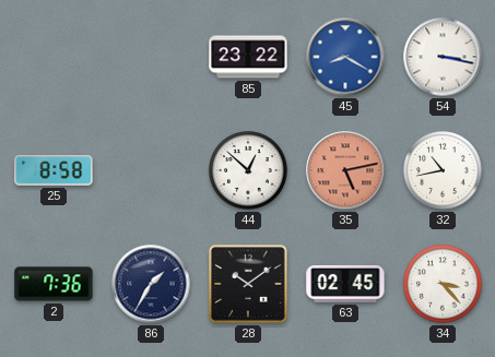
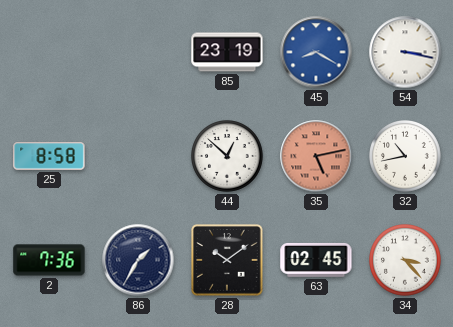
85: 23:22 -> 23:19 (227, 52)
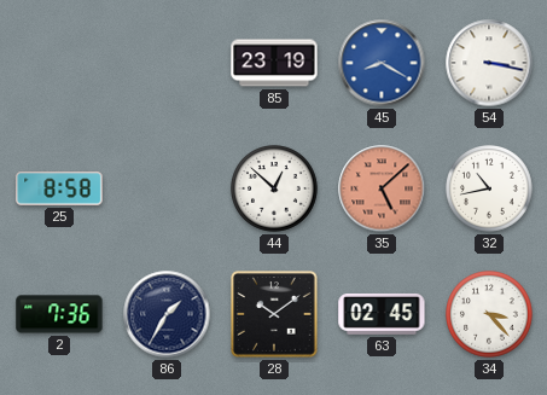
35: 5:13 -> 5:08 (382, 188)
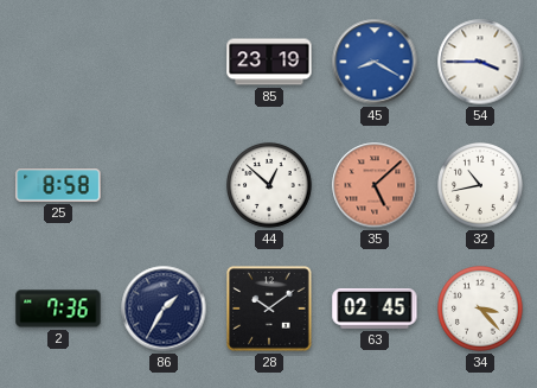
54: 3:17 -> 3:45 (480, 62)
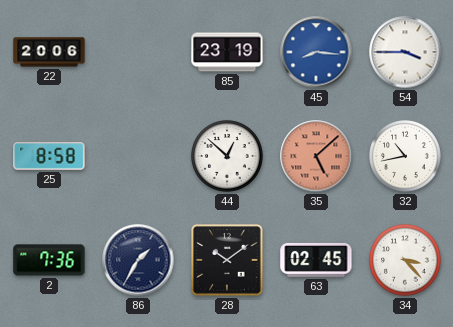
22: none -> 20:06 (49, 52)
45: 8:20 -> 8:16 (316, 52)
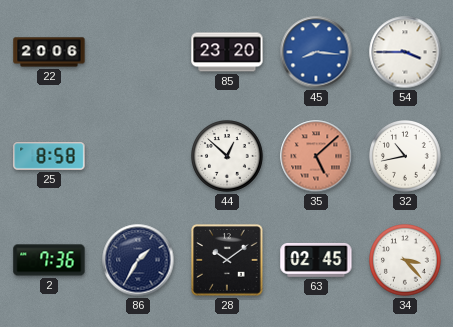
85: 23:19 -> 23:20 (227, 52)
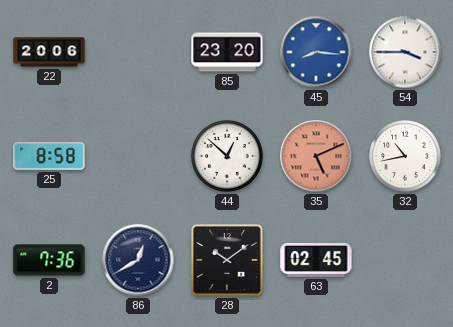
35: 5:08 -> 5:11 (316, 156)
86: 1:35 -> 12:40 (138, 260)
34: 3:23 -> none (406, 261)
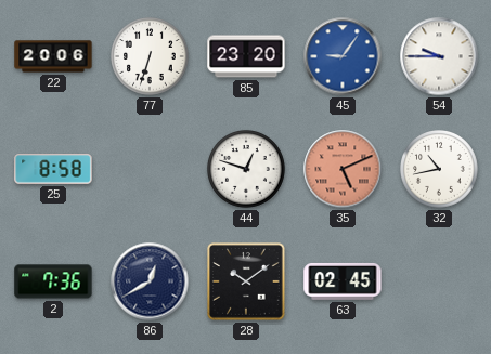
77: none -> 6:33 (151, 57)
45: 8:16 -> 9:06 (343, 56)
54: 3:45 -> 9:45 (439, 56)
44: 12:52 -> 12:48 (247, 170)
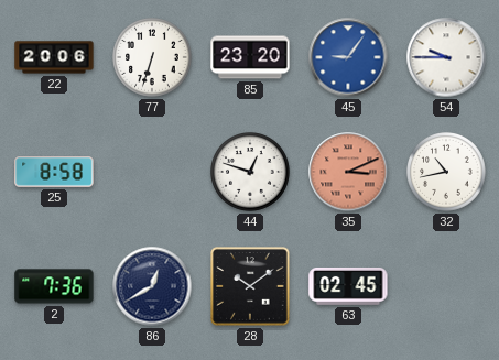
35: 5:11 -> 3:11 (348, 172)
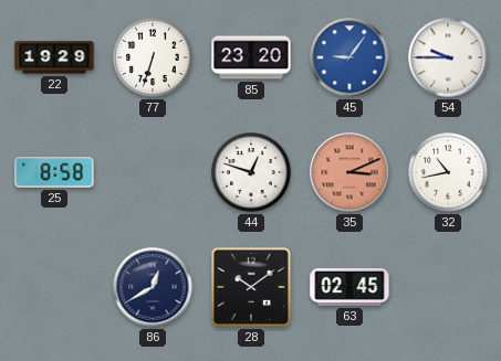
22: 20:06 -> 19:29 (54, 57)
2: 7:36 -> none (54, 286)
